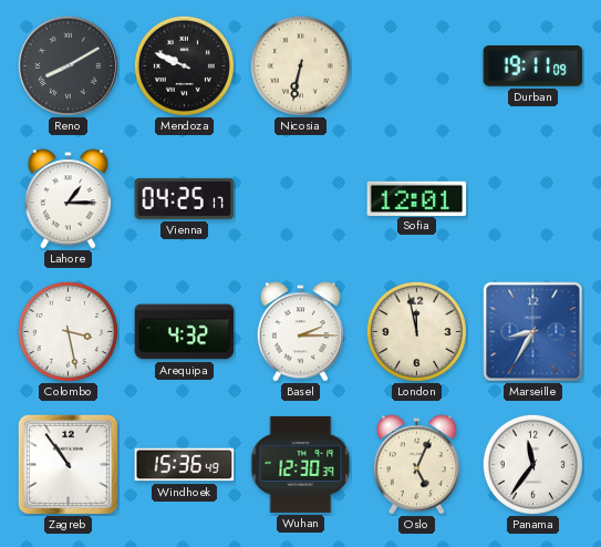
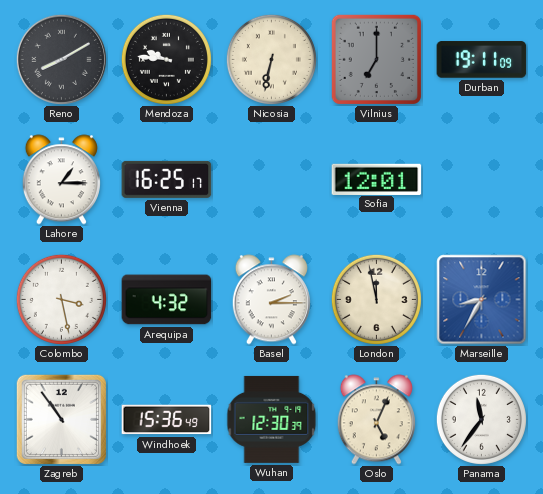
Mendoza: 9:49 -> 9:46 (166, 59)
Vilnius: none -> 7:00 (376, 59)
Vienna: 04:25 -> 16:25 (167, 179)
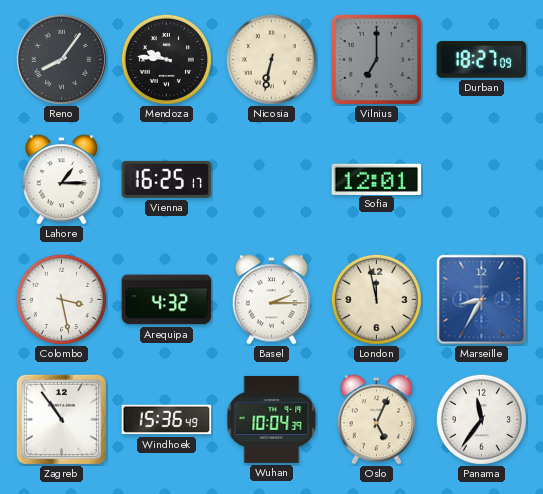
Reno: 8:10 -> 8:06 (61, 59)
Durban: 19:11 -> 18:27 (482, 60)
Wuhan: 12:30 -> 10:04 (272, 419)
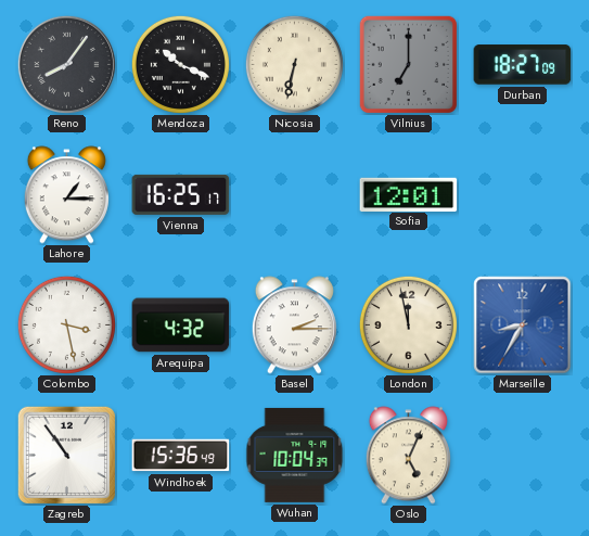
Mendoza: 9:46 -> 10:19 (180, 64)
Panama: 11:36 -> none (481, 419)
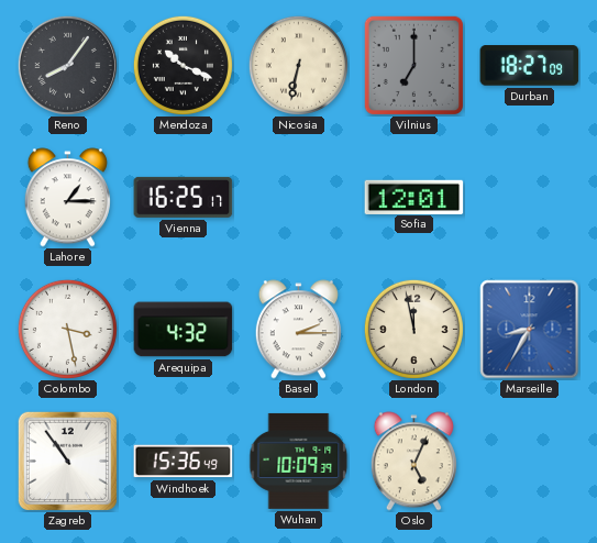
Wuhan: 10:04 -> 10:09 (299, 461)
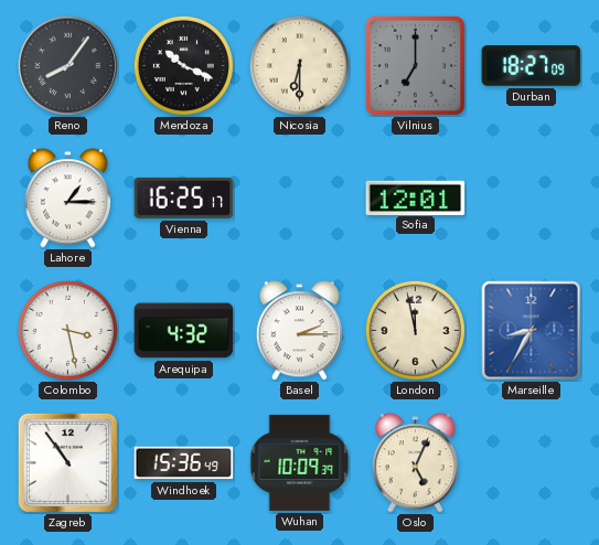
Nicosia: 6:32 -> 6:30 (299, 65)
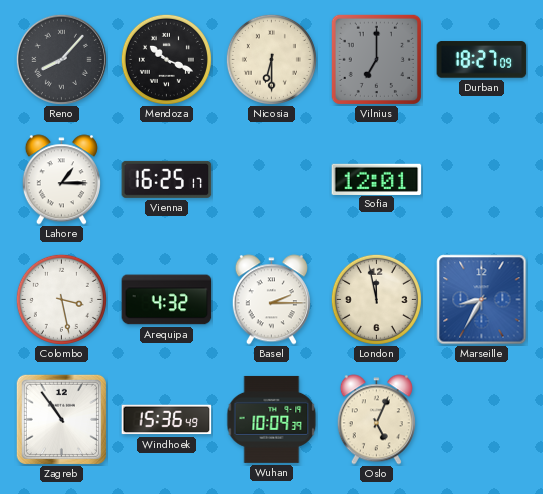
Reno: 8:06 -> 8:07 (61, 59)
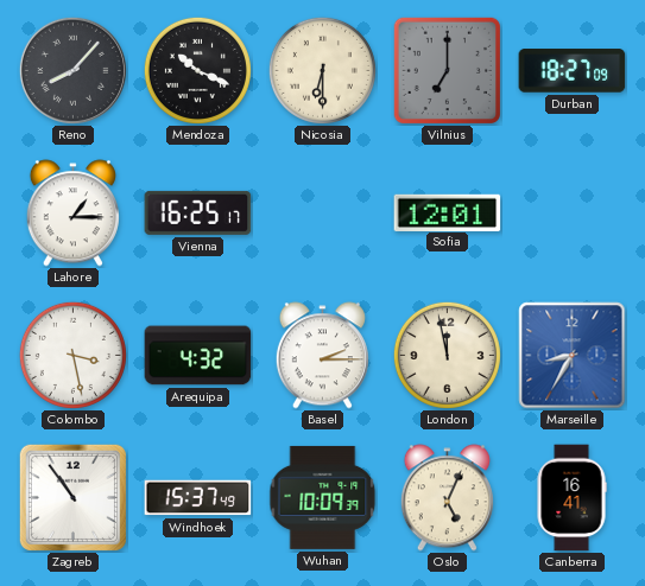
Windhoek: 15:36 -> 15:37 (198, 498)
Canberra: none -> 16:41 (571, 498)
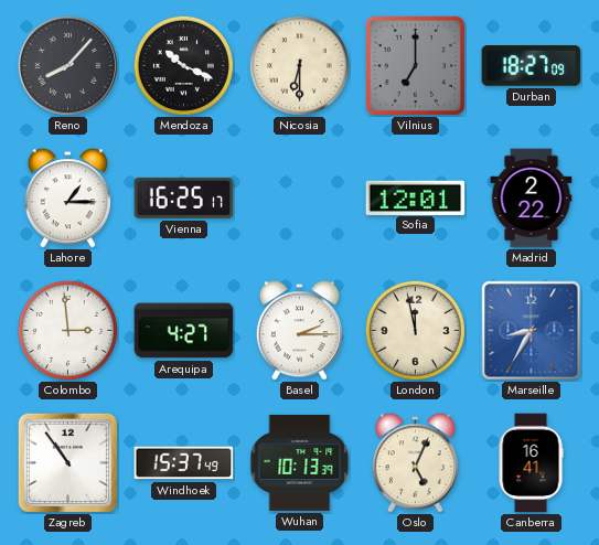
Madrid: none -> 2:22 (532, 199)
Colombo: 3:28 -> 2:59 (67, 330)
Arequipa: 4:32 -> 4:27 (184, 331)
Wuhan: 10:09 -> 10:13 (300, 462)
